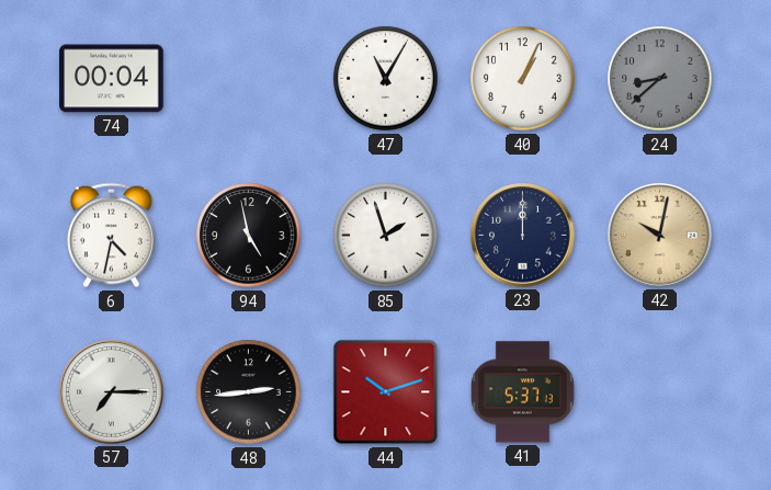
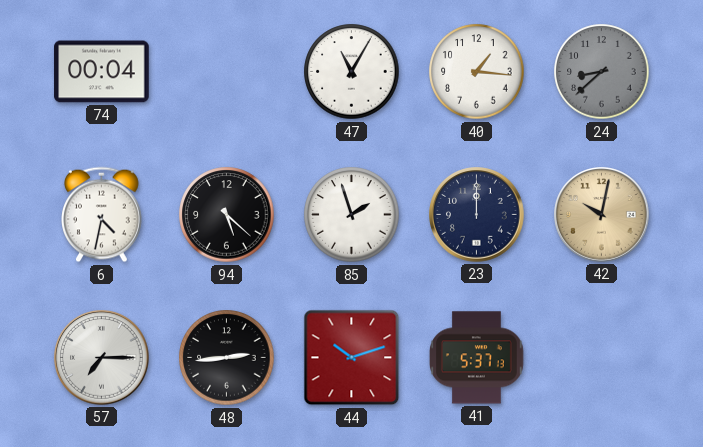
40: 1:04 -> 1:16 (477, 72)
94: 4:58 -> 5:22 (227, 215)
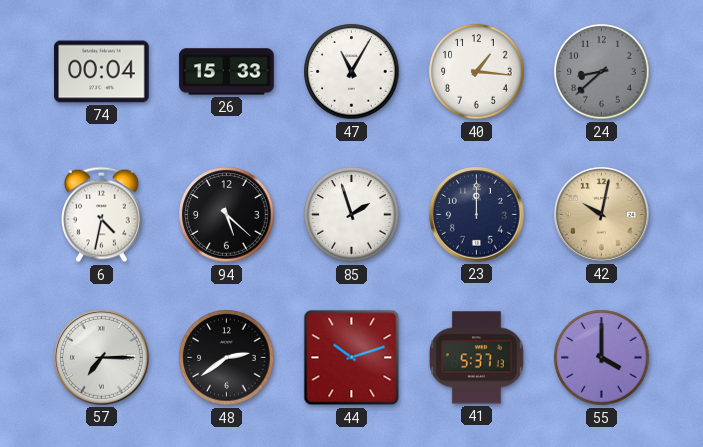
26: none -> 15:33 (227, 72)
48: 2:44 -> 2:39 (227, 358)
55: none -> 4:00 (602, 358)
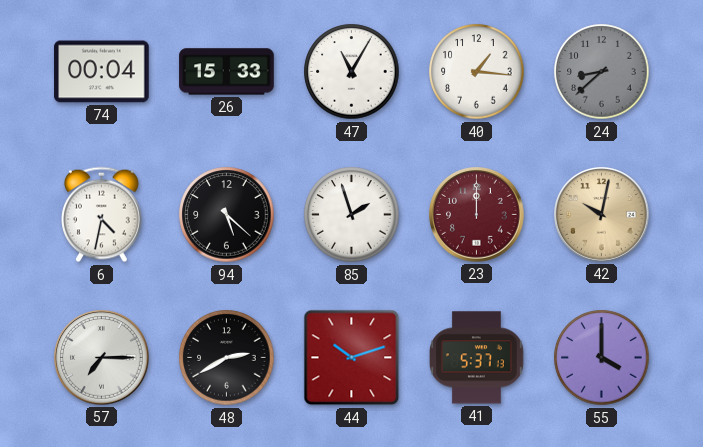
23 dial: navy -> burgundy (477, 215)
48: 2:39 -> 2:40 (227, 358)
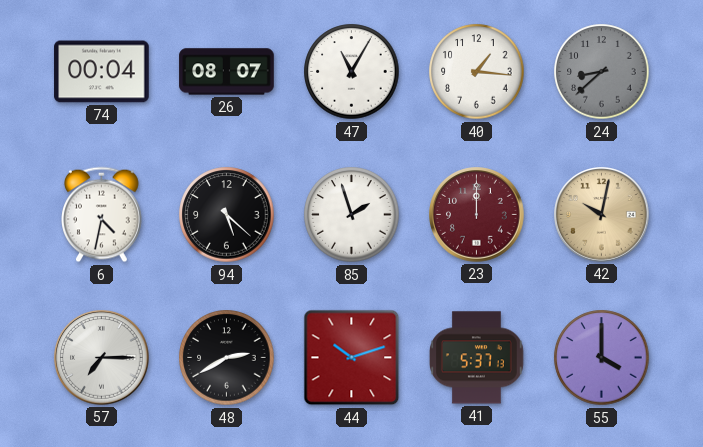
26: 15:33 -> 08:07 (227, 72)
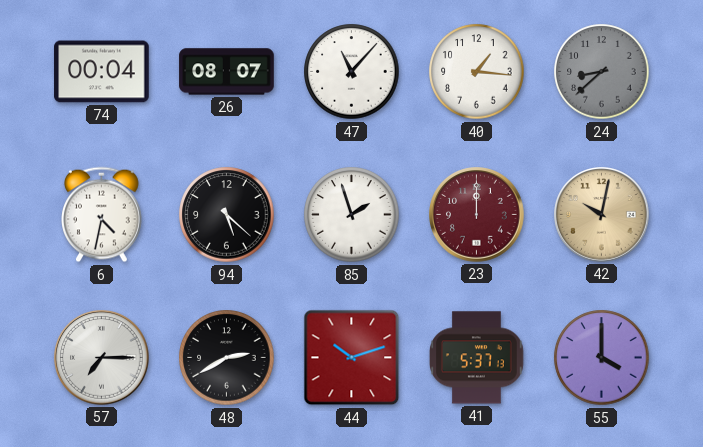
47: 11:05 -> 11:07 (352, 72)
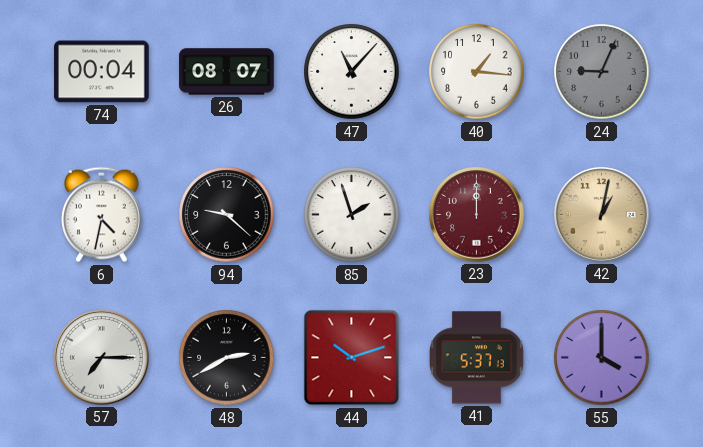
24: 8:38 -> 9:04 (602, 72)
94: 5:22 -> 9:22 (227, 215)
42: 10:02 -> 1:02 (602, 215)
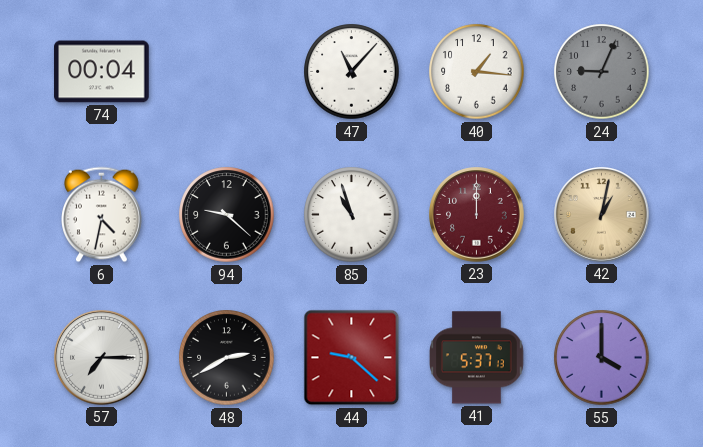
26: 08:07 -> none (227, 72)
85: 1:57 -> 10:57 (352, 215)
44: 10:12 -> 9:22 (352, 358)
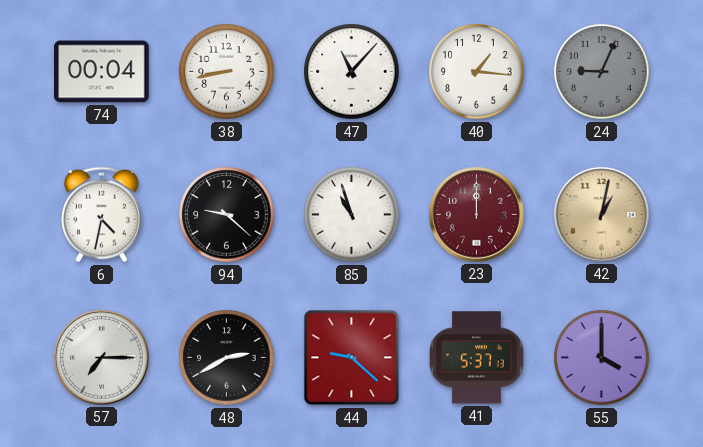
38: none -> 8:43 (227, 72)
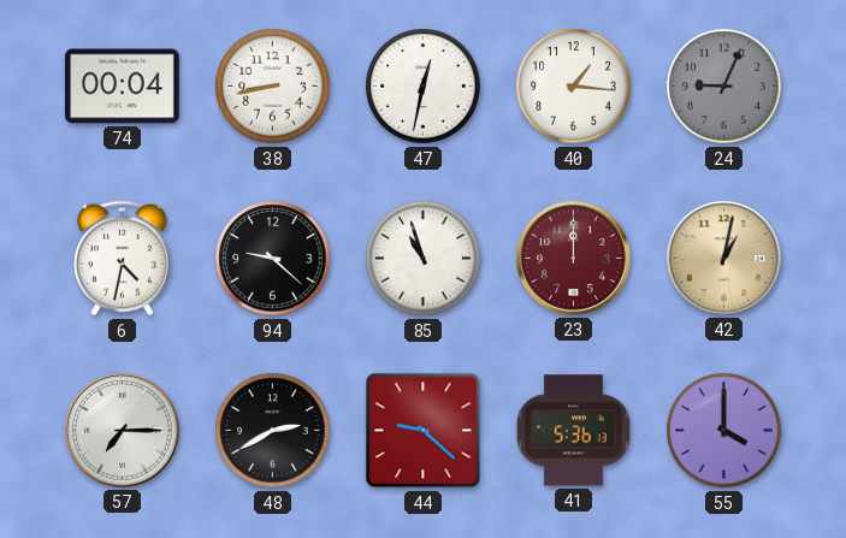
47: 11:07 -> 12:32 (424, 87)
41: 5:37 -> 5:36 (574, 431)
